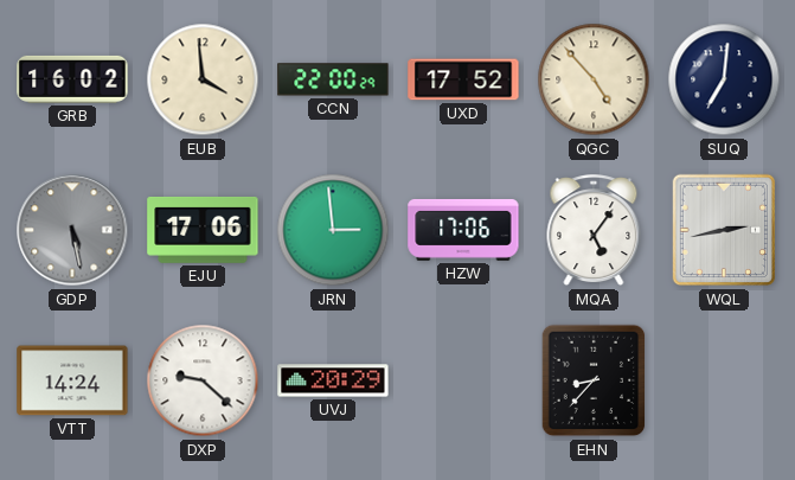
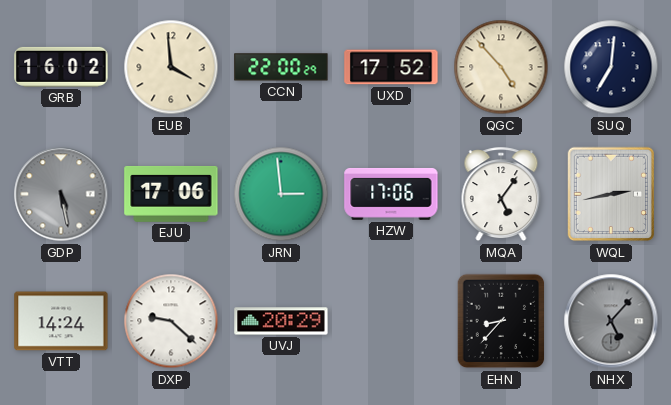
NHX: none -> 5:07 (611, 321)
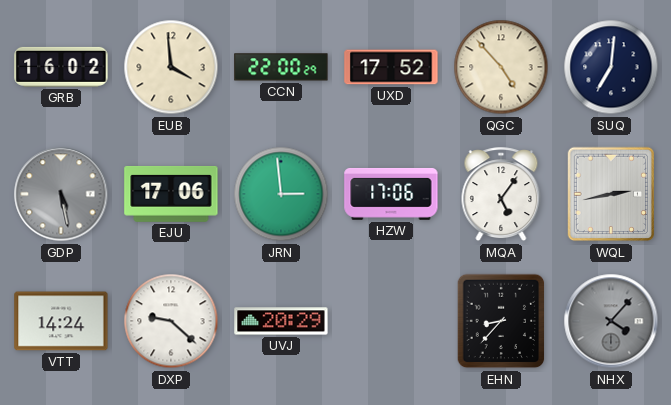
NHX: 5:07 -> 4:07 (611, 321)
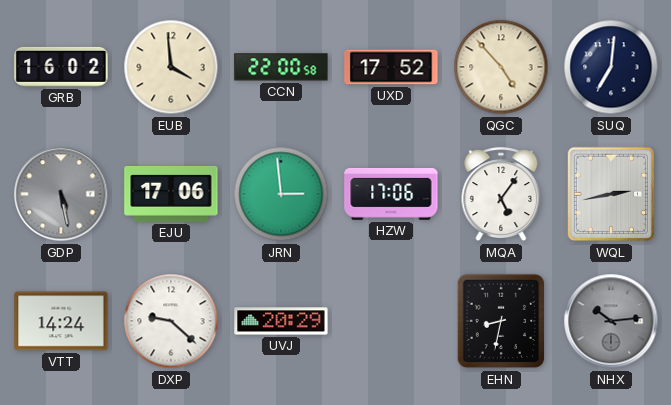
CCN: 22:00:29 -> 22:00:58 (281, 67)
EHN: 8:37 -> 8:32 (501, 321)
NHX: 4:07 -> 10:14 (611, 321)
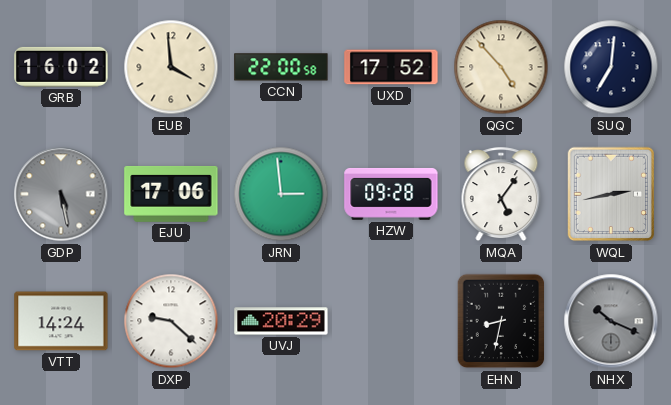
HZW: 17:06 -> 09:28 (391, 194)
NHX: 10:14 -> 10:19 (611, 321)
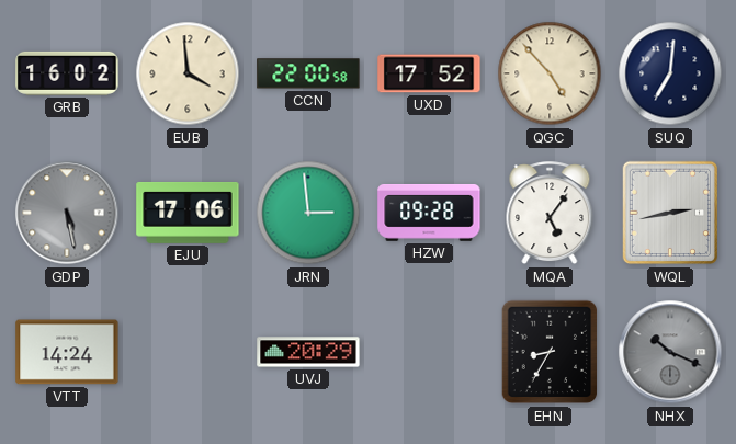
DXP: 9:22 -> none (171, 321)
EHN: 8:32 -> 8:35 (550, 352)
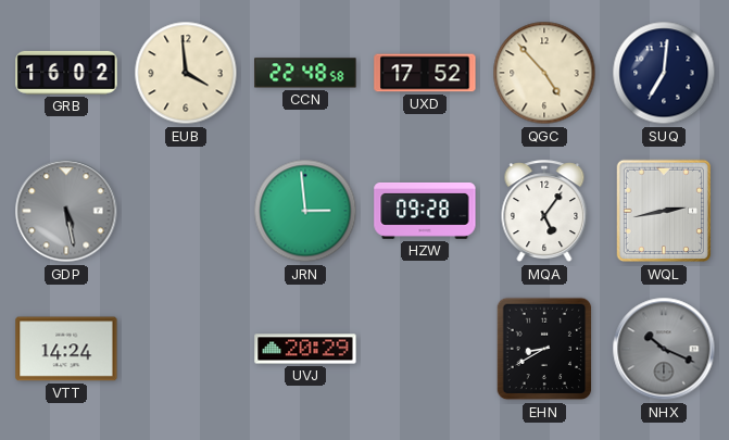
CCN: 22:00 -> 22:48 (305, 73)
EJU: 17:06 -> none (188, 213)
EHN: 8:35 -> 8:40 (544, 349)
